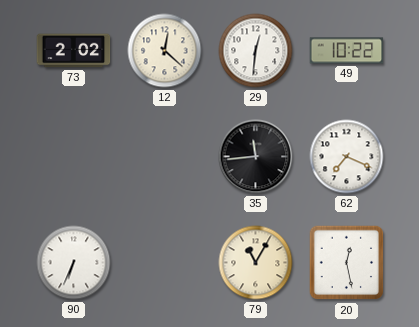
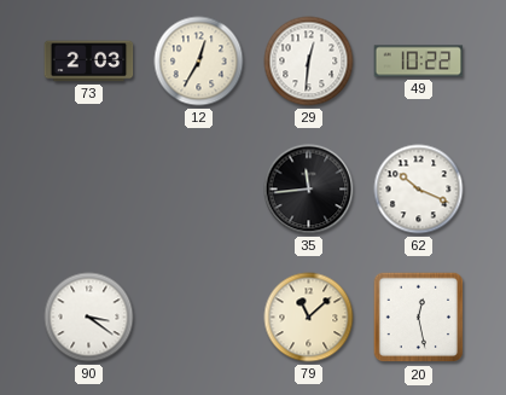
73: 2:02 -> 2:03 (89, 62)
12: 12:22 -> 12:35 (199, 62)
62: 7:19 -> 10:19 (419, 190)
90: 6:34 -> 3:21 (89, 318)
79: 11:05 -> 11:08 (309, 318)
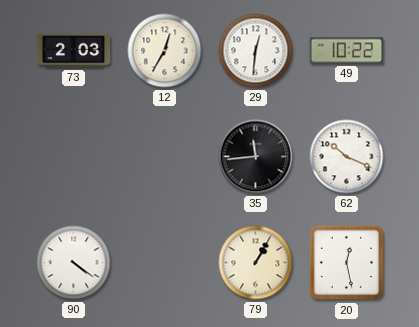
90: 3:21 -> 4:21 (74, 263)
79: 11:08 -> 1:05 (256, 263)
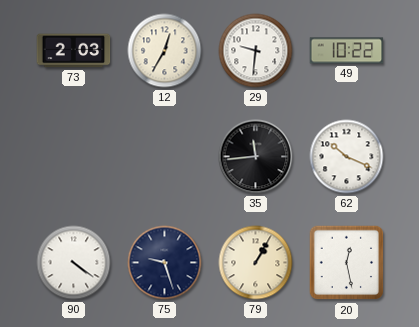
29: 12:31 -> 9:31 (256, 51)
75: none -> 9:27 (165, 263)
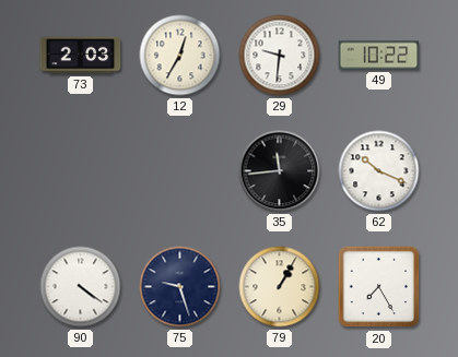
20: 12:28 -> 7:25 (379, 287)
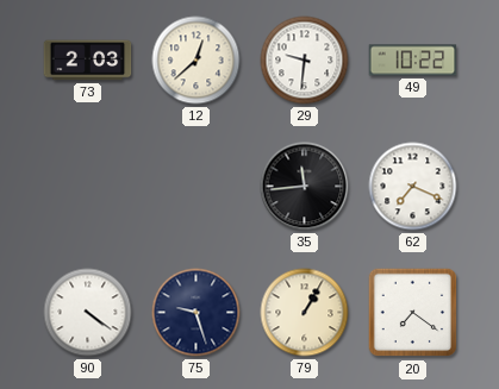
12: 12:35 -> 12:38 (197, 61)
62: 10:19 -> 7:19 (413, 187)
20: 7:25 -> 7:21 (413, 313)
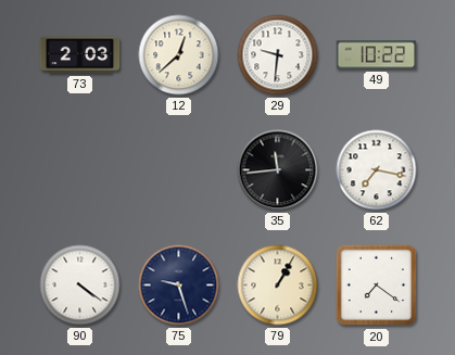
62: 7:19 -> 7:17 (377, 170)
